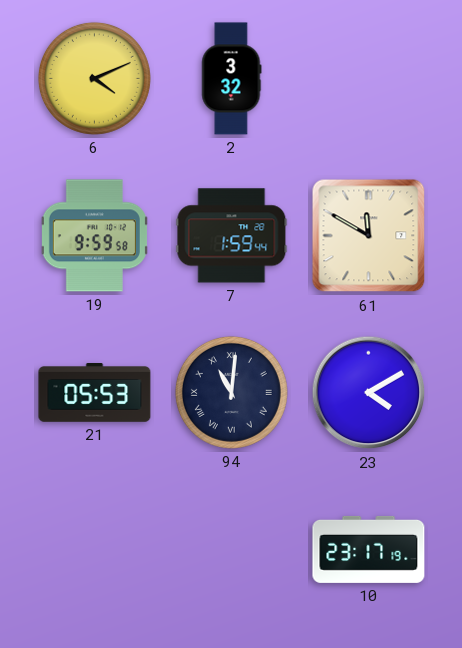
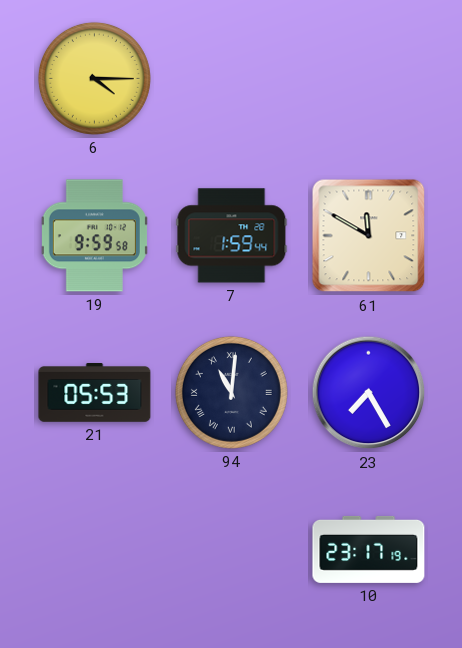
6: 4:11 -> 4:15 (94, 78)
2: 3:32 -> none (232, 79)
23: 4:10 -> 7:25 (369, 393)
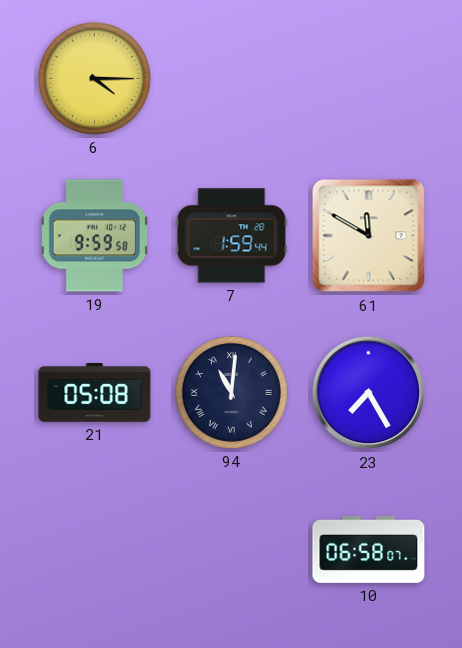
21: 05:53 -> 05:08 (95, 393)
10: 23:17 -> 06:58 (369, 549)
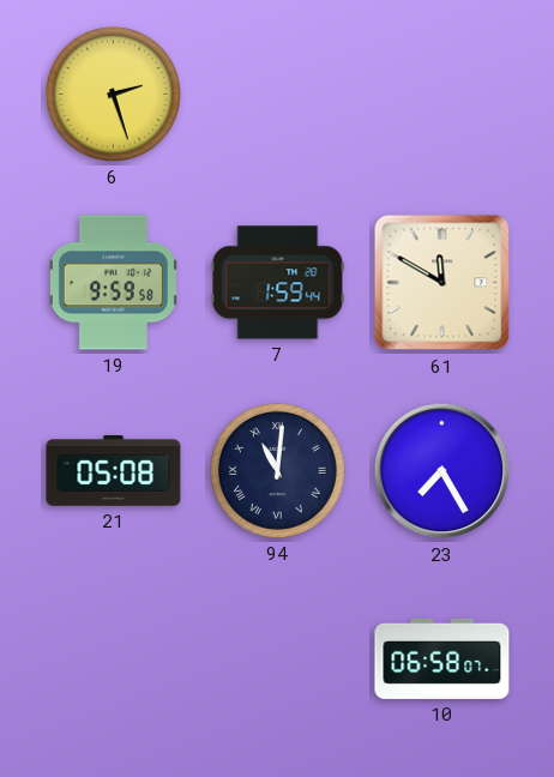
6: 4:15 -> 2:27 (113, 94)
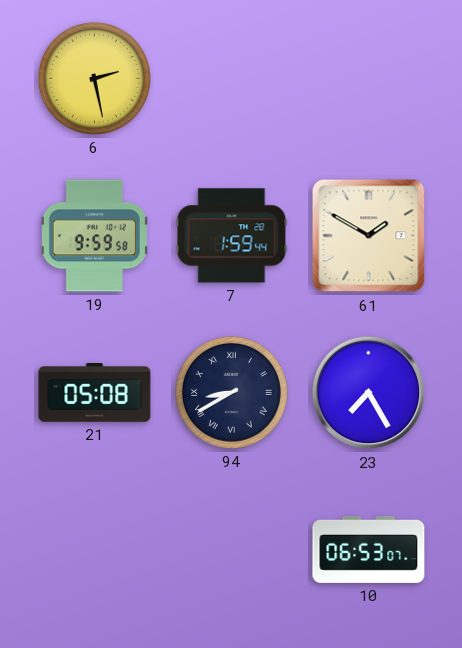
6: 2:27 -> 2:28 (94, 78)
61: 11:50 -> 1:50 (369, 236)
94: 11:01 -> 8:40 (231, 392)
10: 06:58 -> 06:53 (369, 549)
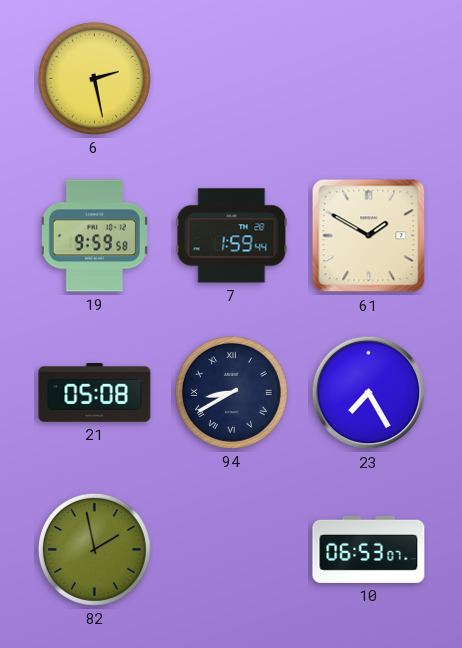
82: none -> 1:58 (94, 549)
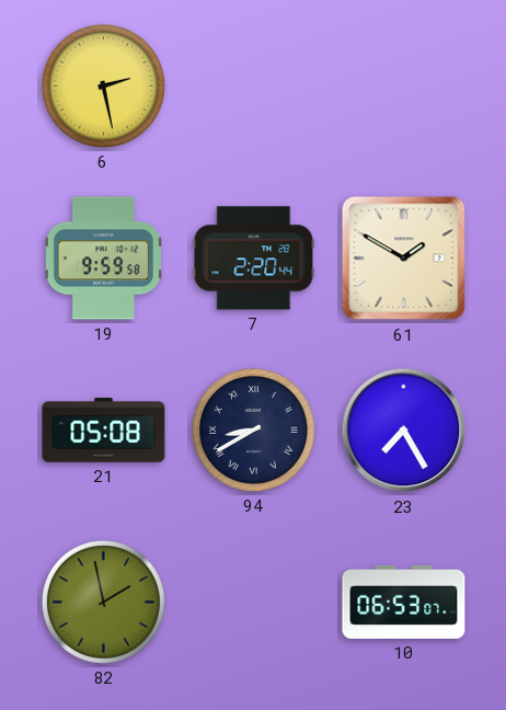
7: 1:59 -> 2:20 (254, 259)
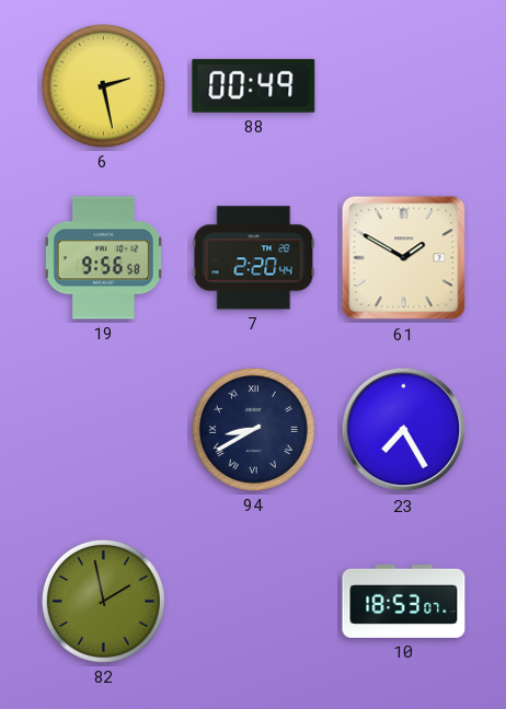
88: none -> 00:49 (254, 85)
19: 9:59 -> 9:56 (103, 258)
21: 05:08 -> none (104, 431)
10: 06:53 -> 18:53 (404, 601)
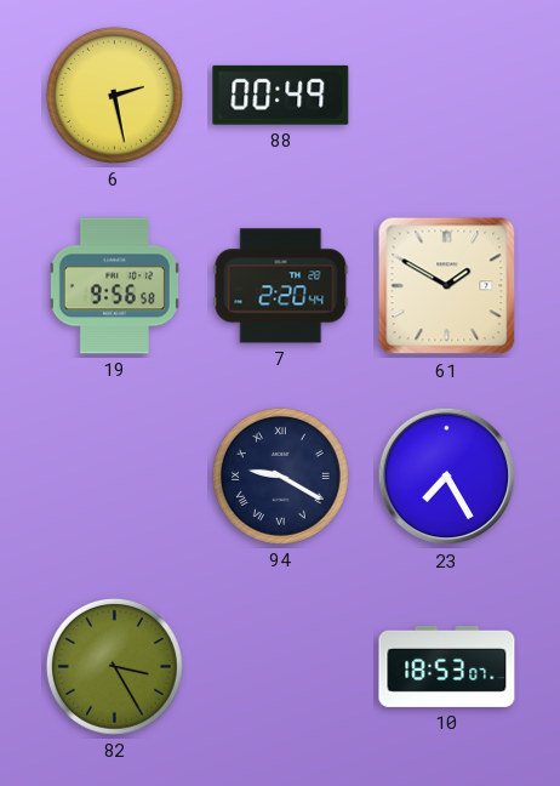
94: 8:40 -> 9:20 (280, 475)
82: 1:58 -> 3:25 (114, 666)
